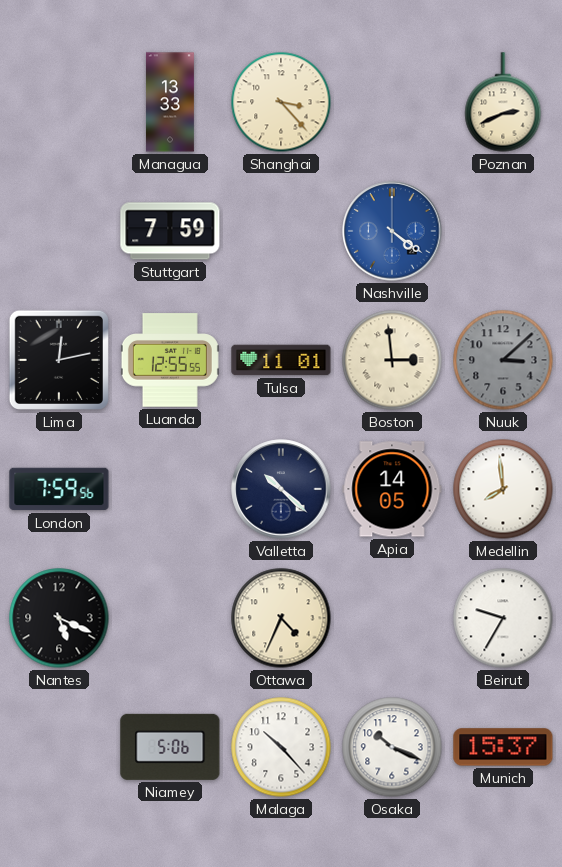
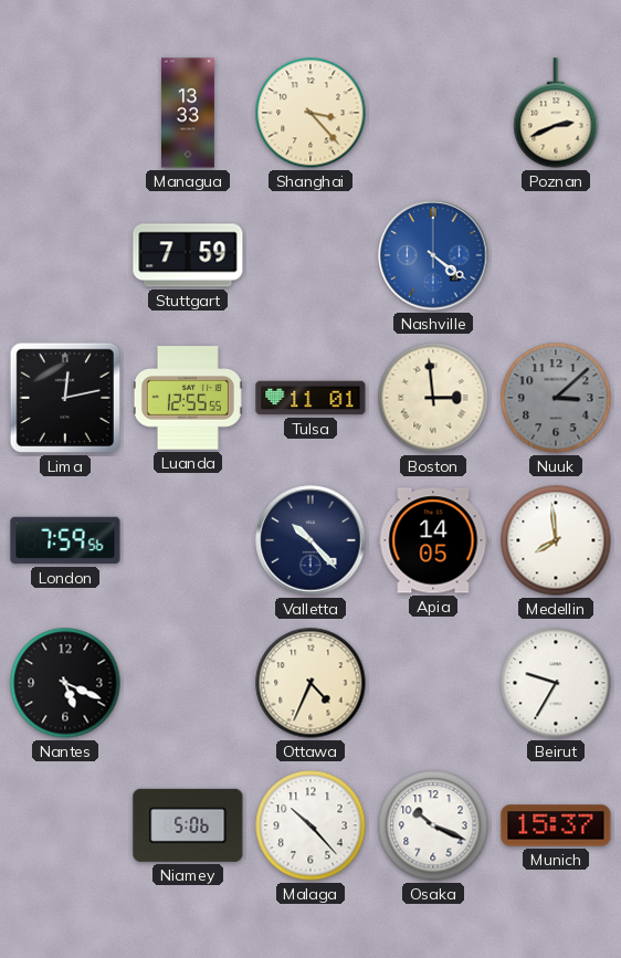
Valletta: 10:22 -> 10:23 (310, 540)
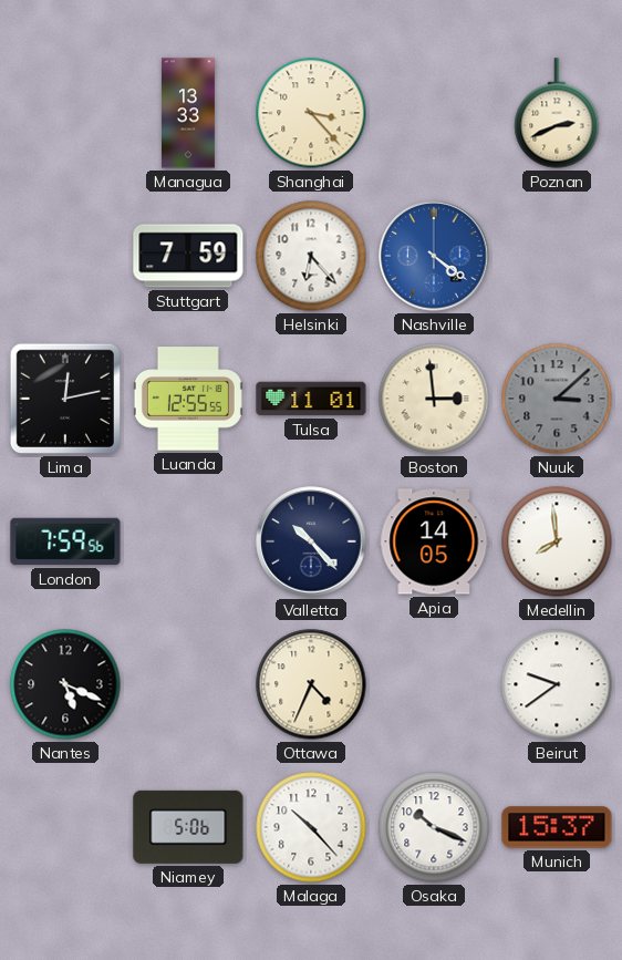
Helsinki: none -> 6:23 (311, 256)
Beirut: 9:35 -> 9:39 (557, 684)
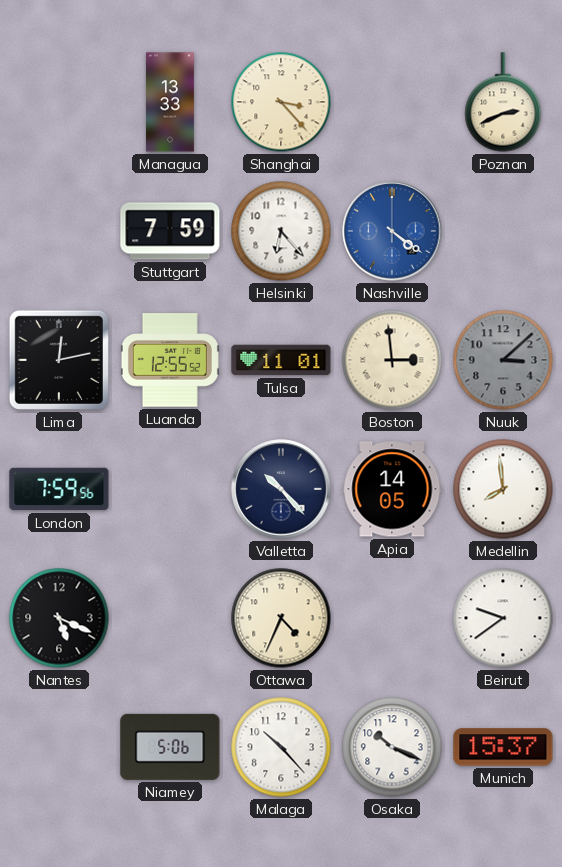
Luanda: 12:55:55 -> 12:55:52 (170, 360)
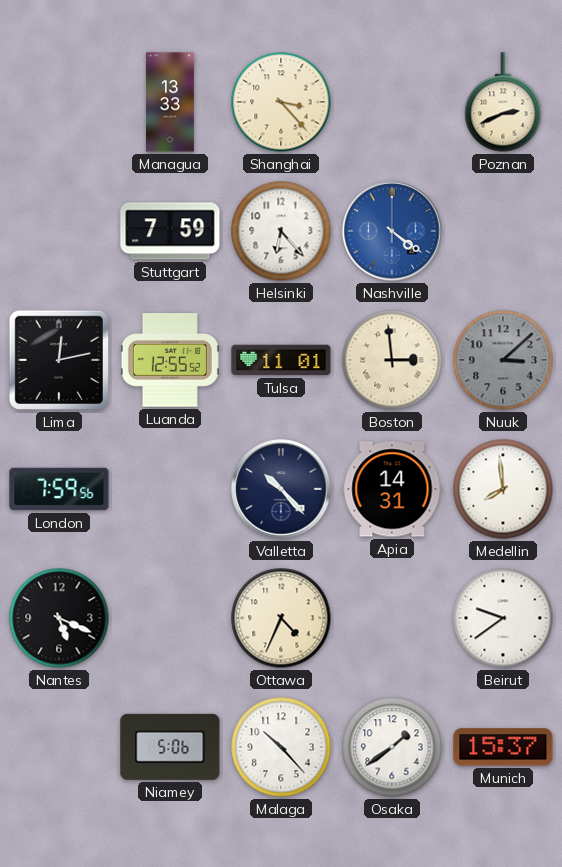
Apia: 14:05 -> 14:31 (392, 489)
Osaka: 10:19 -> 1:39 (392, 747)
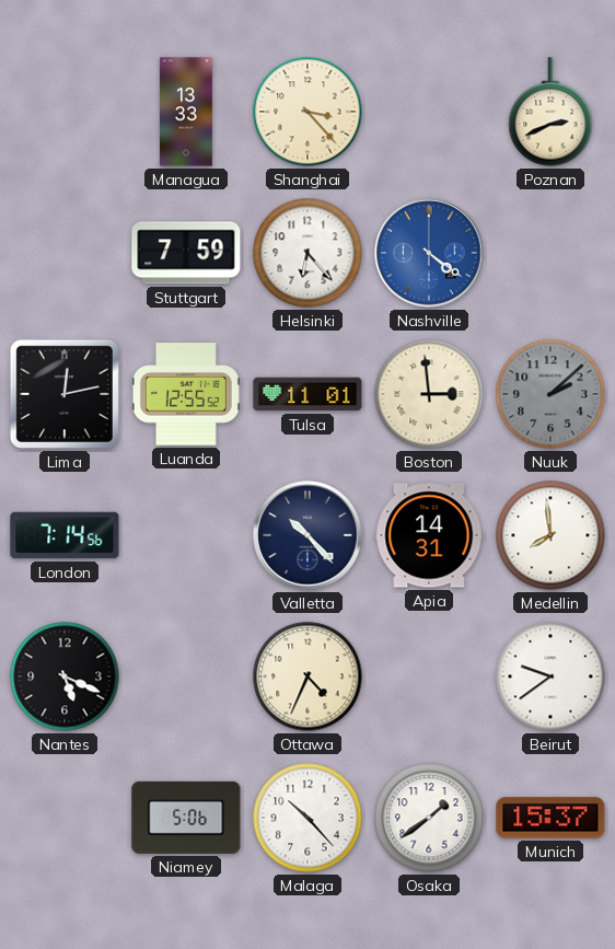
Nuuk: 3:08 -> 2:08 (550, 394)
London: 7:59 -> 7:14 (65, 535)
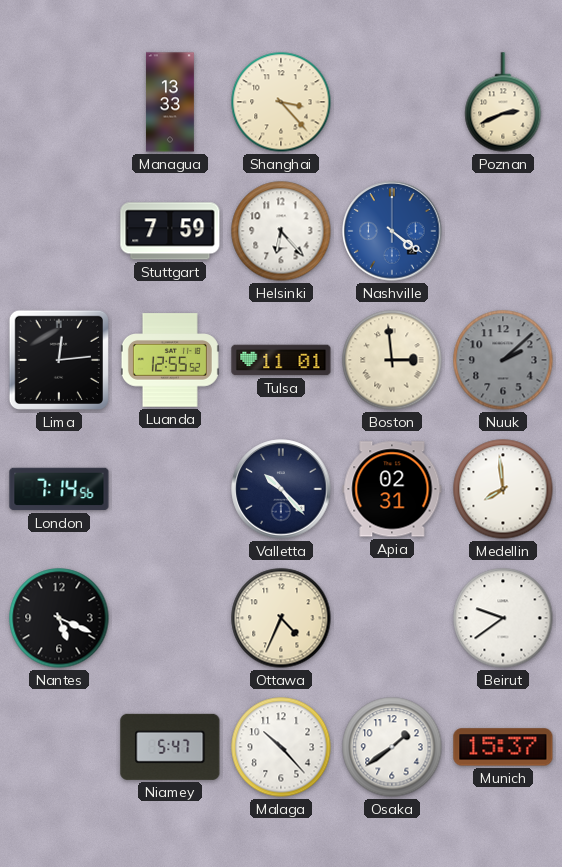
Lima: 12:13 -> 12:14 (59, 360)
Apia: 14:31 -> 02:31 (392, 489)
Niamey: 5:06 -> 5:47 (170, 747)
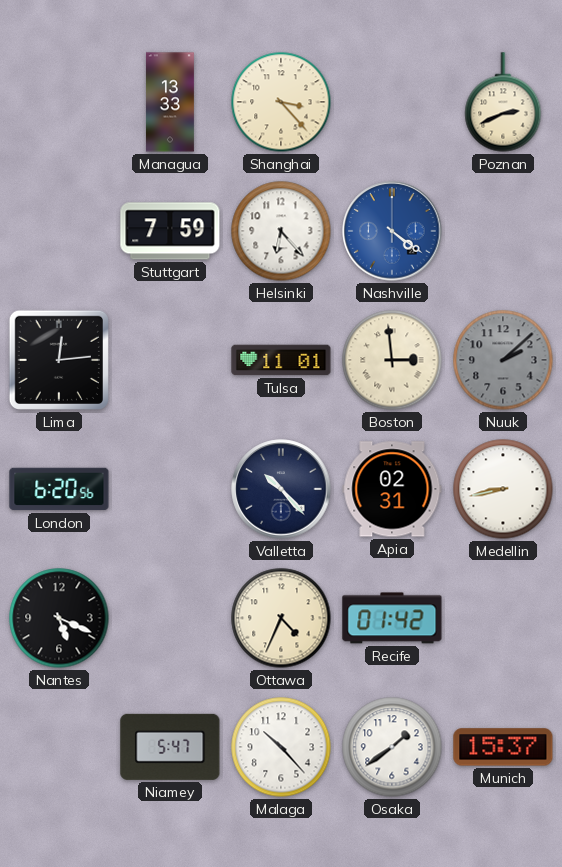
Luanda: 12:55 -> none (170, 360)
London: 7:14 -> 6:20 (59, 489)
Medellin: 7:59 -> 8:43 (503, 489)
Recife: none -> 01:42 (392, 618)
Beirut: 9:39 -> none (503, 618)
